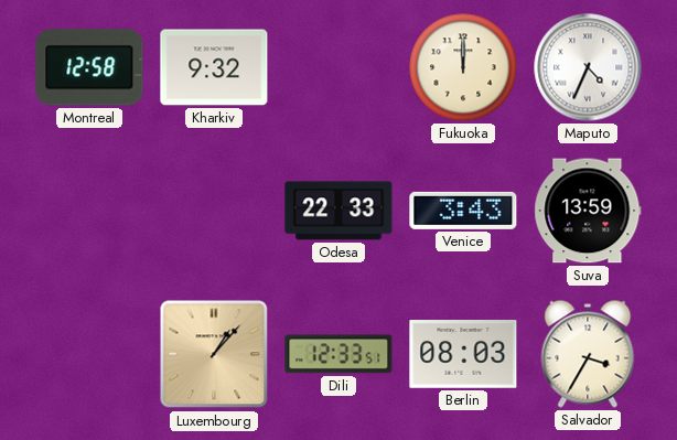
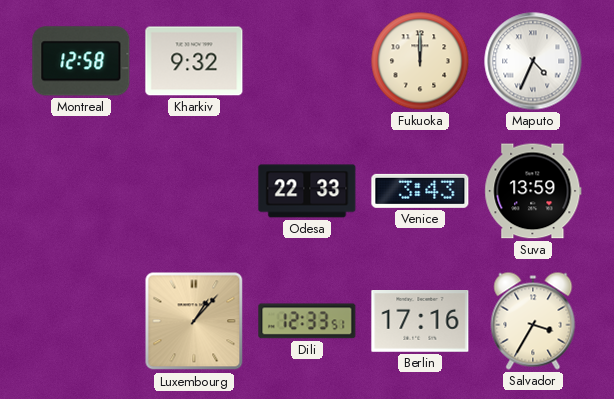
Berlin: 08:03 -> 17:16 (420, 322)
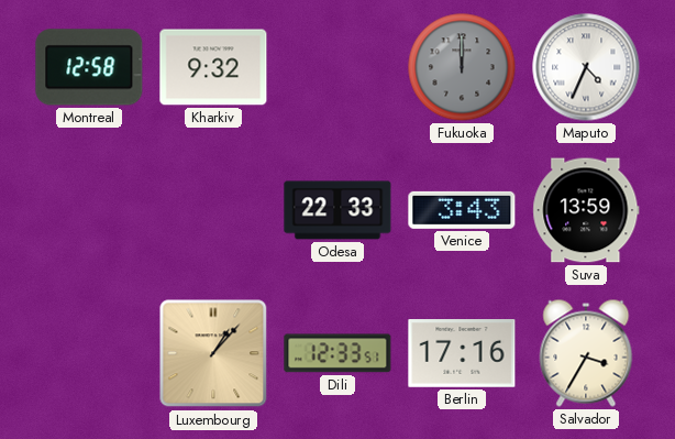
Fukuoka dial: cream -> grey (462, 67)
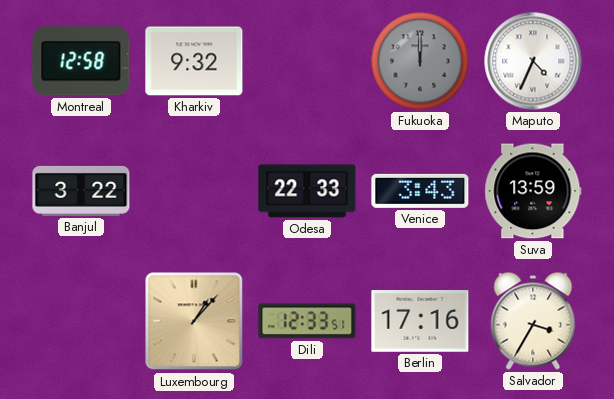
Banjul: none -> 3:22 (81, 191)
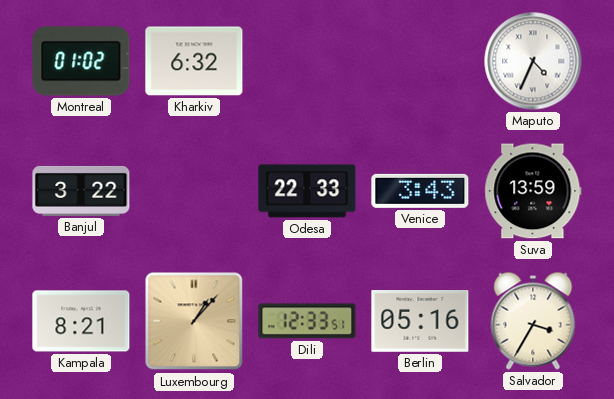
Montreal: 12:58 -> 01:02 (81, 61)
Kharkiv: 9:32 -> 6:32 (194, 61)
Fukuoka: 12:00 -> none (420, 61)
Kampala: none -> 8:21 (81, 321)
Berlin: 17:16 -> 05:16 (420, 322)
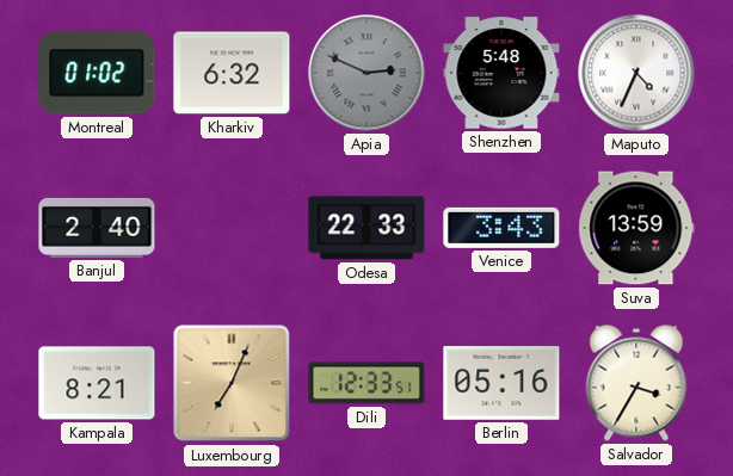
Apia: none -> 2:49 (366, 73)
Shenzhen: none -> 5:48 (501, 73)
Banjul: 3:22 -> 2:40 (97, 228)
Luxembourg: 1:07 -> 7:04 (232, 383)
